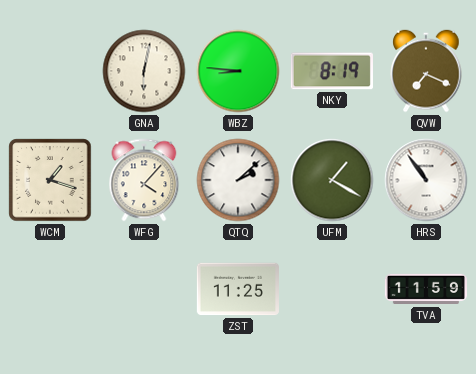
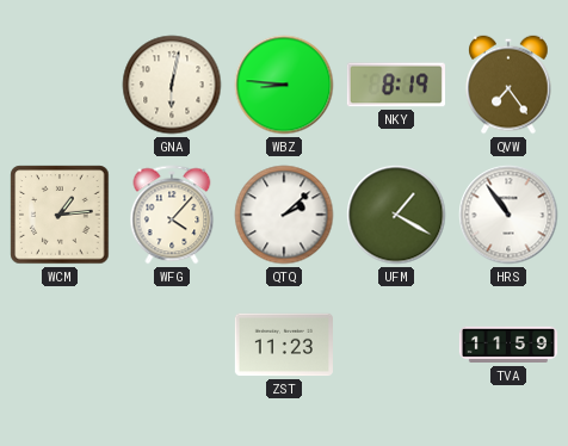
QVW: 7:19 -> 7:24 (508, 85)
WCM: 1:18 -> 1:14 (60, 215)
ZST: 11:25 -> 11:23 (284, 345)
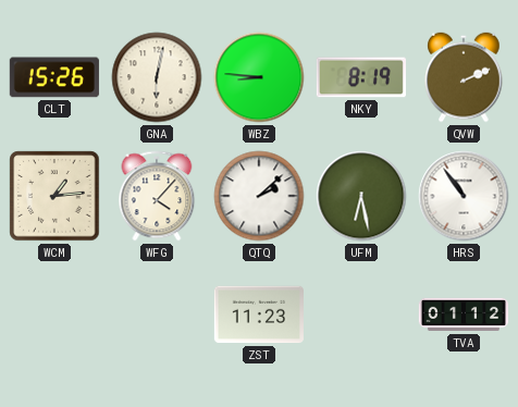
CLT: none -> 15:26 (54, 77)
QVW: 7:24 -> 2:11 (464, 77)
UFM: 1:20 -> 6:28 (361, 196)
TVA: 11:59 -> 01:12 (462, 314)
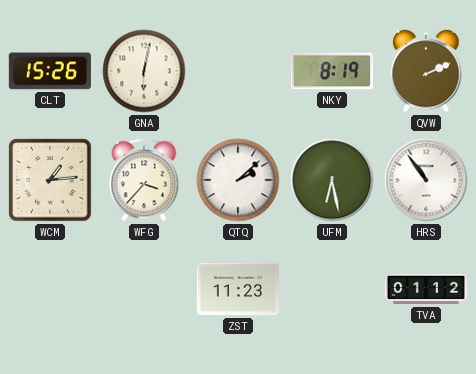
WBZ: 8:46 -> none (259, 77)
WFG: 4:07 -> 3:37 (144, 180)
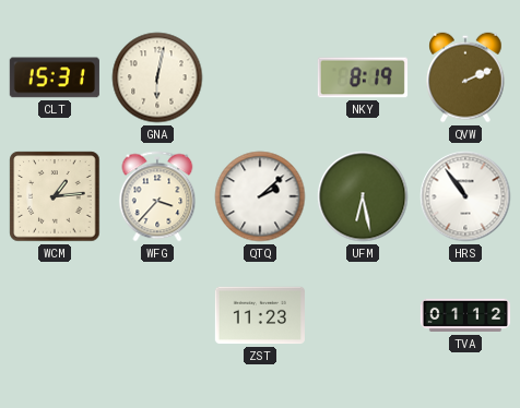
CLT: 15:26 -> 15:31 (55, 77)
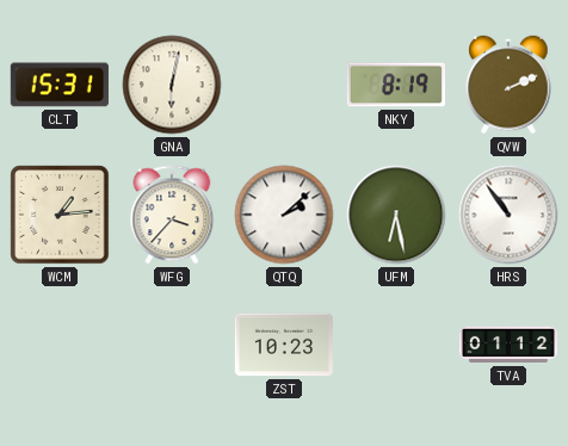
ZST: 11:23 -> 10:23 (284, 345)
